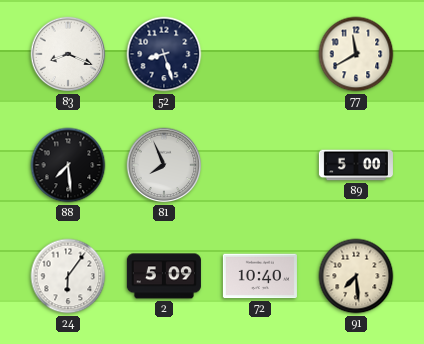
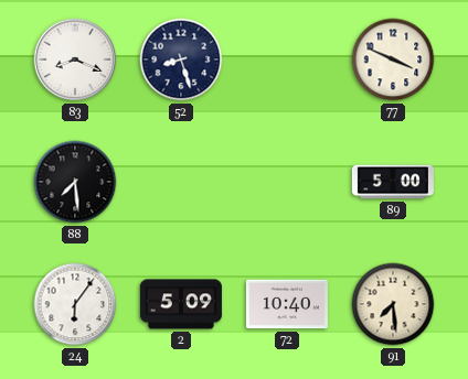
77: 11:40 -> 3:49 (393, 59)
81: 7:56 -> none (164, 165)
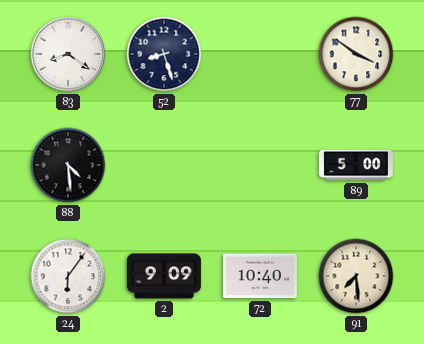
83: 8:19 -> 8:21 (68, 54)
77: 3:49 -> 3:51 (356, 54)
88: 7:29 -> 4:29 (68, 165)
2: 5:09 -> 9:09 (164, 276)
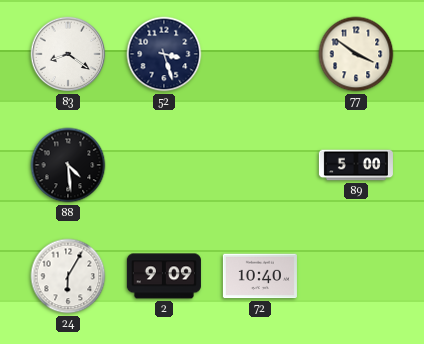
52: 8:27 -> 3:27 (164, 54)
24: 6:06 -> 6:05 (68, 276)
91: 7:29 -> none (356, 276)
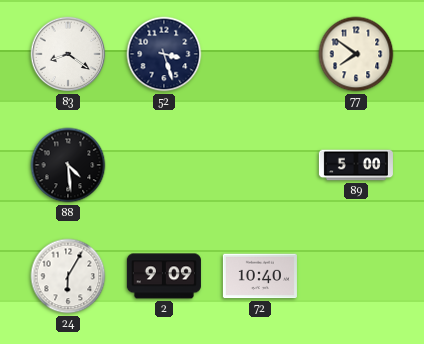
77: 3:51 -> 7:51 (356, 54)
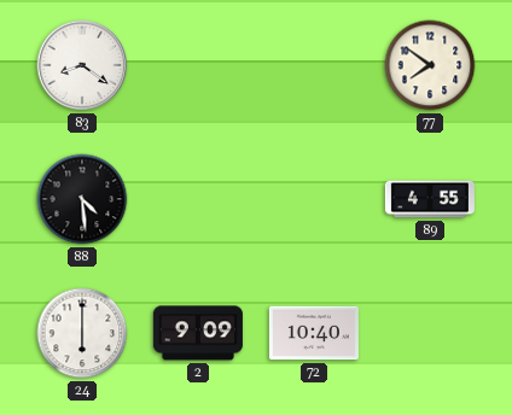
52: 3:27 -> none (164, 54)
89: 5:00 -> 4:55 (430, 199)
24: 6:05 -> 6:00 (82, 333)
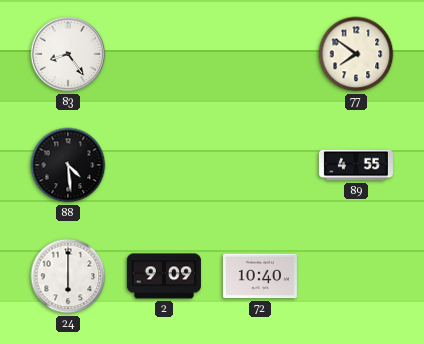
83: 8:21 -> 8:24 (68, 54)
